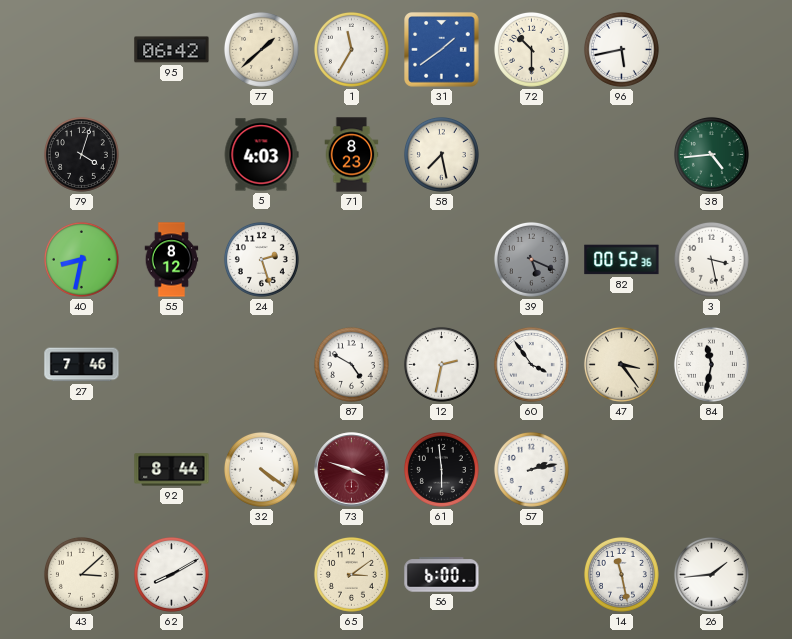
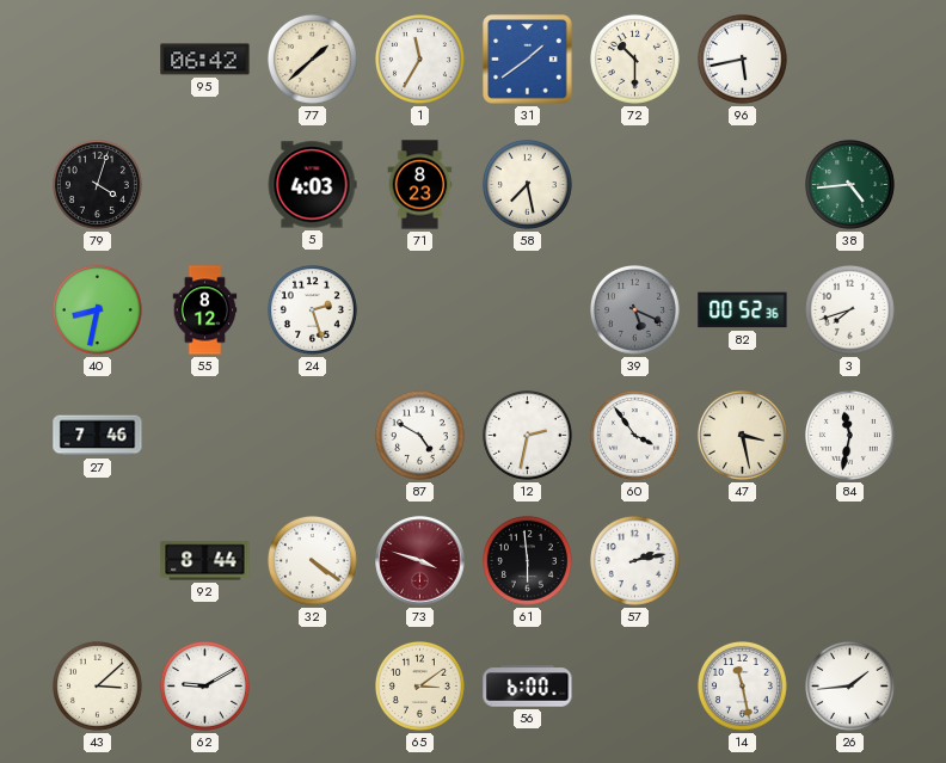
3: 3:28 -> 7:42 (849, 309)
47: 3:24 -> 3:28 (742, 435)
62: 8:10 -> 9:10 (204, 685)
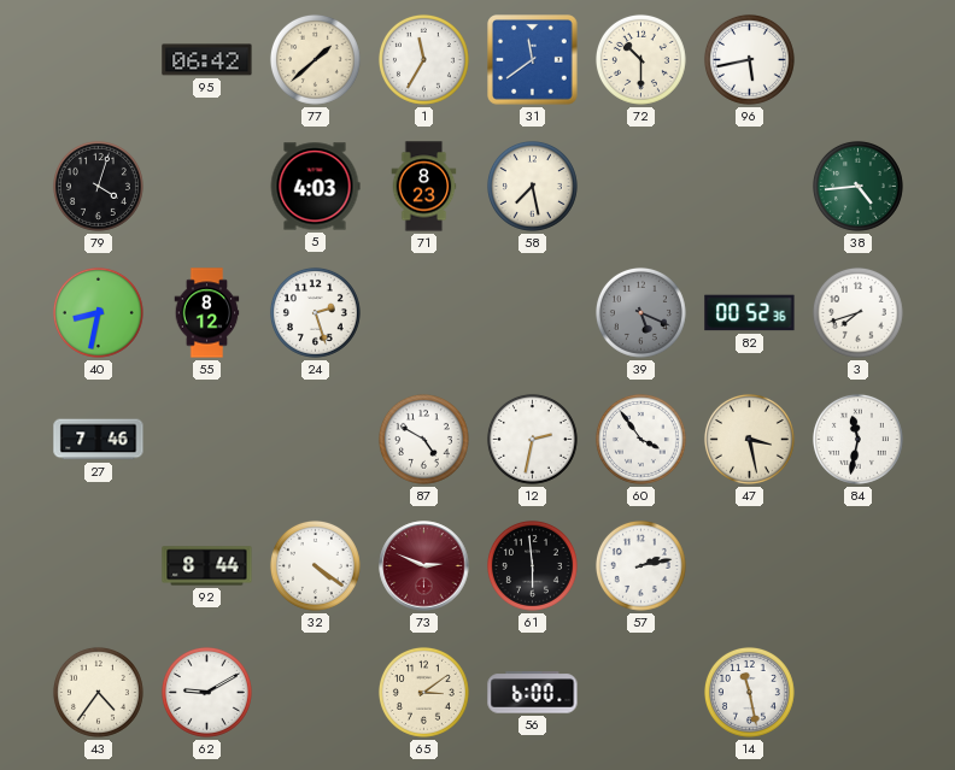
31: 1:39 -> 11:39 (533, 60)
73: 3:48 -> 2:49 (424, 566)
43: 3:08 -> 4:36 (98, 692)
26: 1:44 -> none (849, 685)
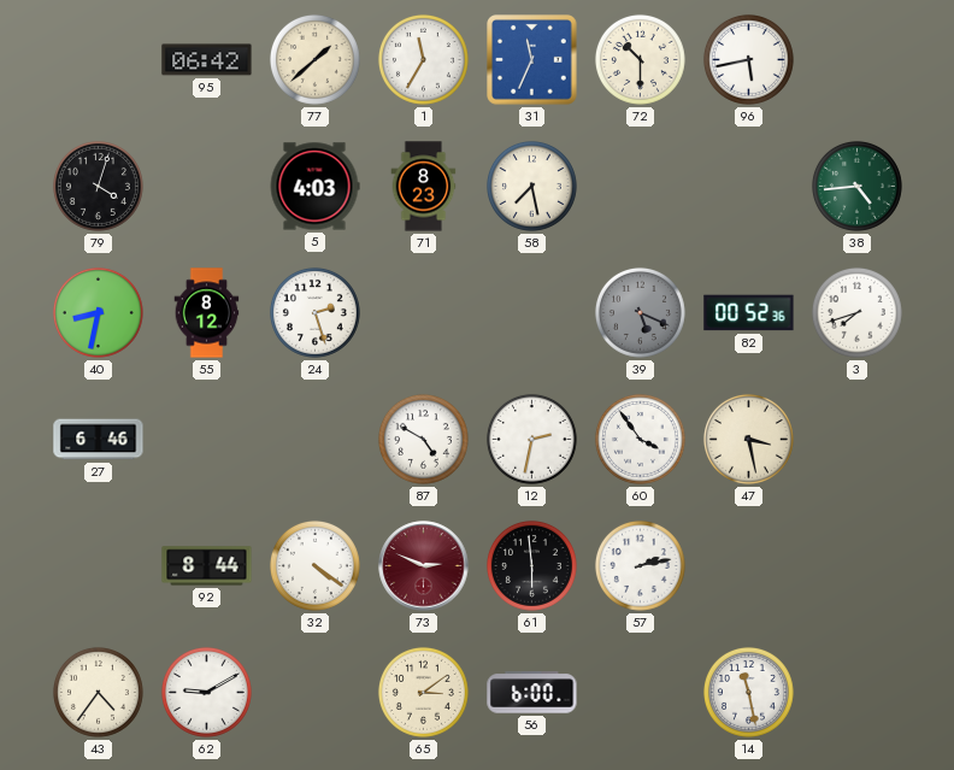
31: 11:39 -> 11:34 (532, 60)
27: 7:46 -> 6:46 (99, 440)
84: 11:32 -> none (857, 439)
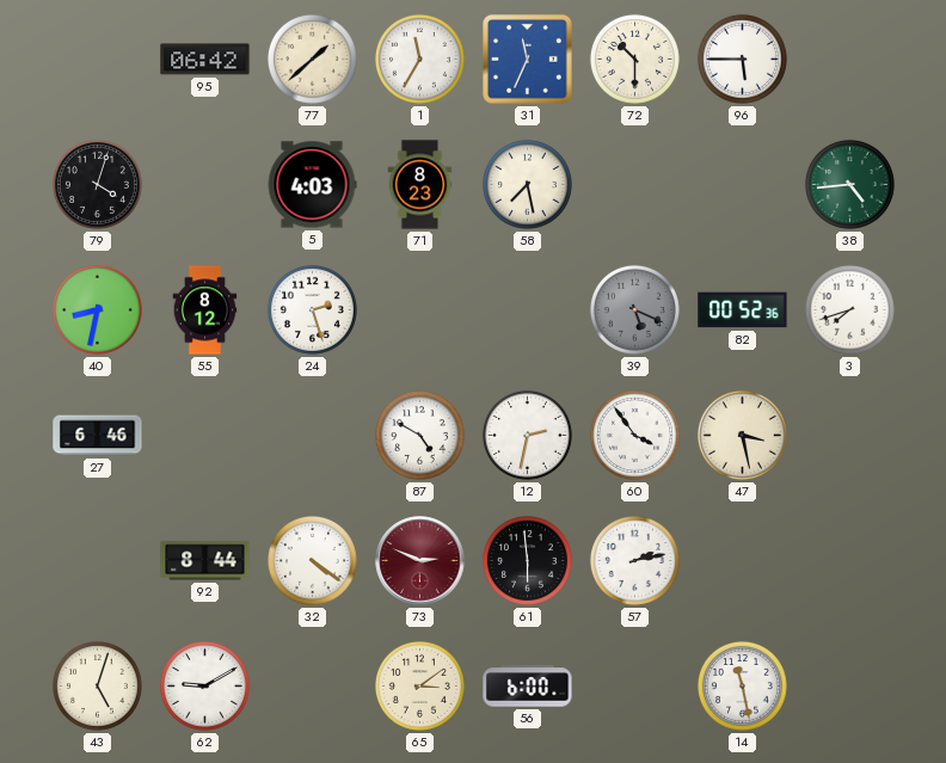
96: 5:43 -> 5:45 (742, 59)
43: 4:36 -> 5:03 (97, 685)
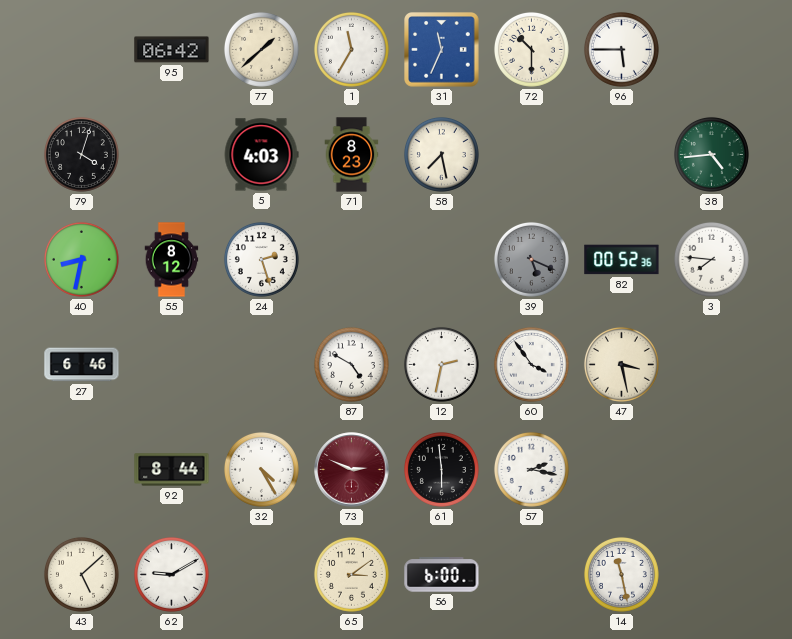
3: 7:42 -> 7:46 (711, 259)
32: 4:21 -> 4:25 (261, 469)
57: 2:13 -> 2:17 (531, 469)
43: 5:03 -> 5:08 (81, 574)
